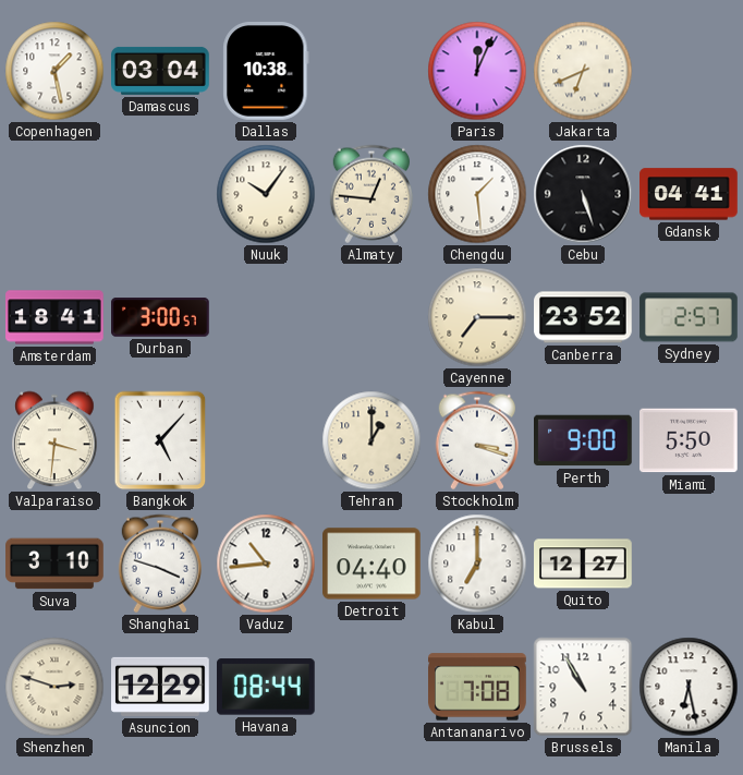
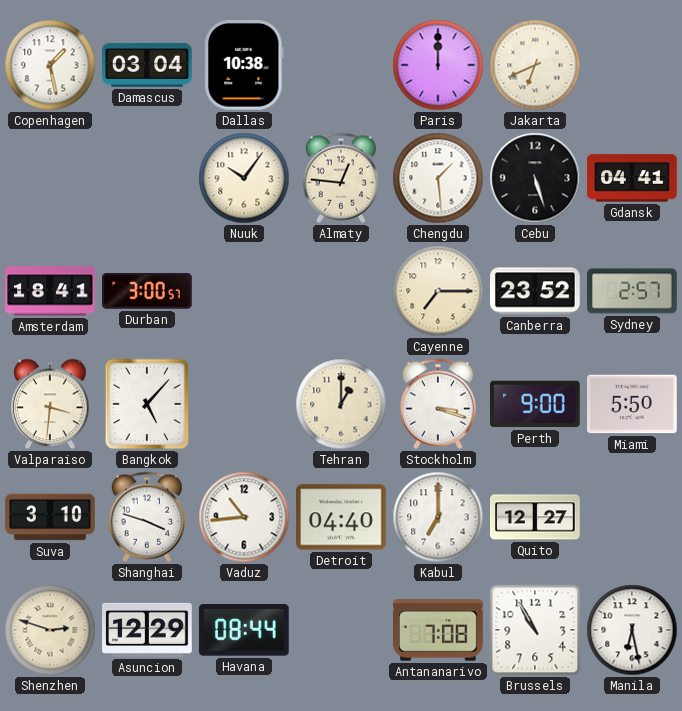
Paris: 12:04 -> 12:00 (438, 65)
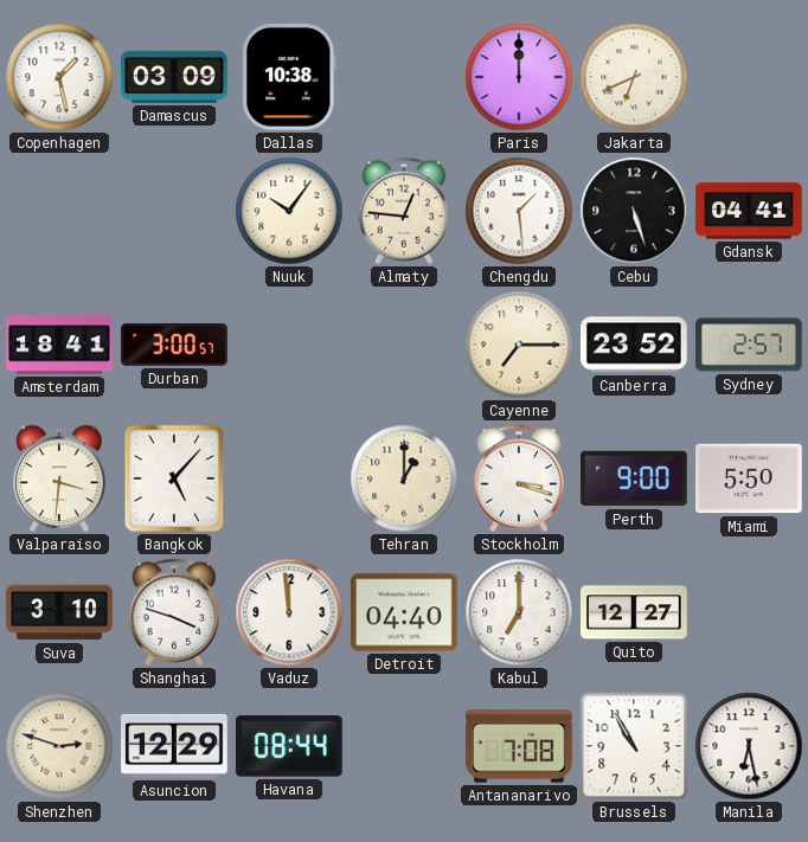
Damascus: 03:04 -> 03:09 (175, 77)
Vaduz: 10:44 -> 11:59 (289, 612)
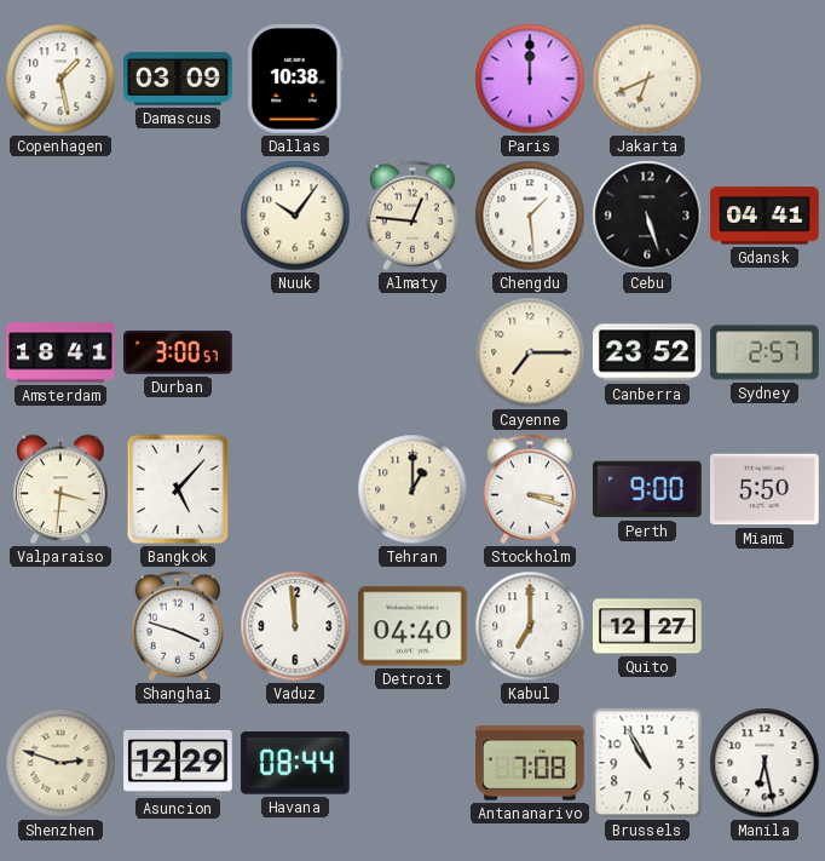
Suva: 3:10 -> none (59, 612)
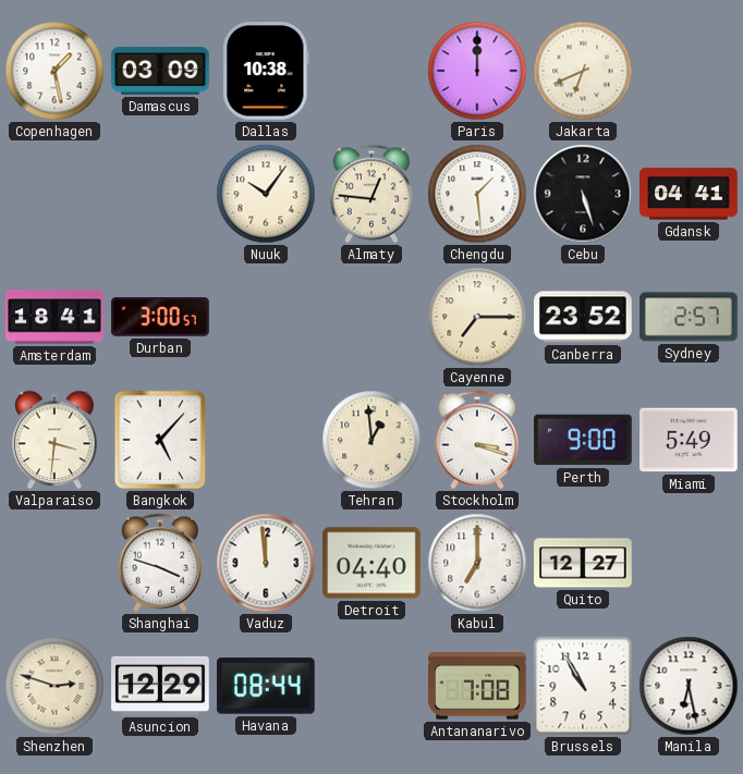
Tehran: 1:00 -> 12:59 (371, 440)
Miami: 5:50 -> 5:49 (690, 440)
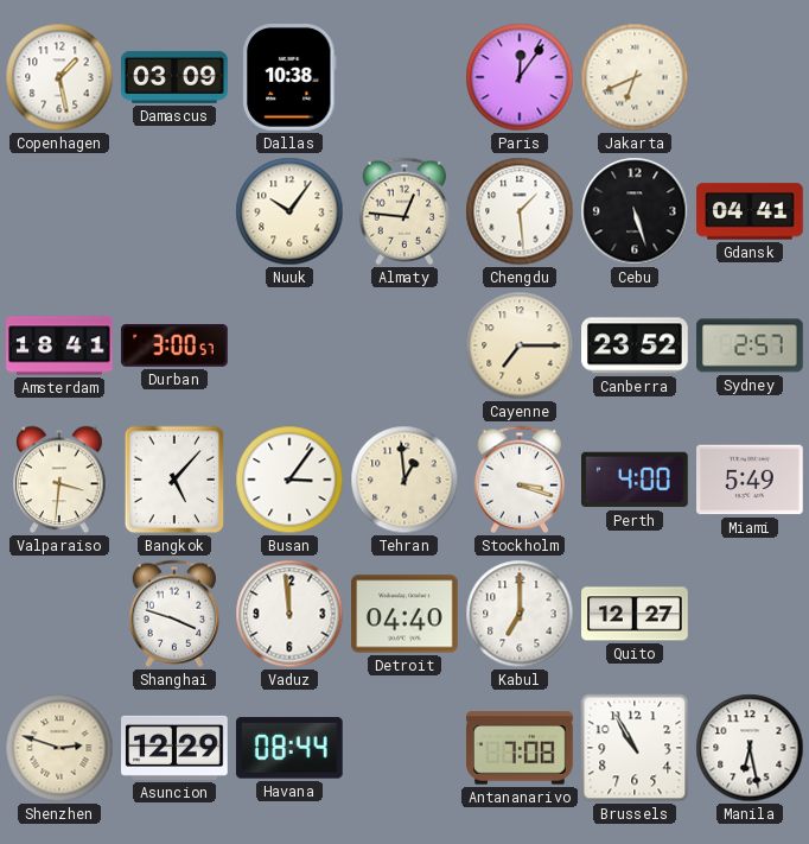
Paris: 12:00 -> 12:06 (520, 77)
Busan: none -> 3:06 (289, 480)
Perth: 9:00 -> 4:00 (636, 480)
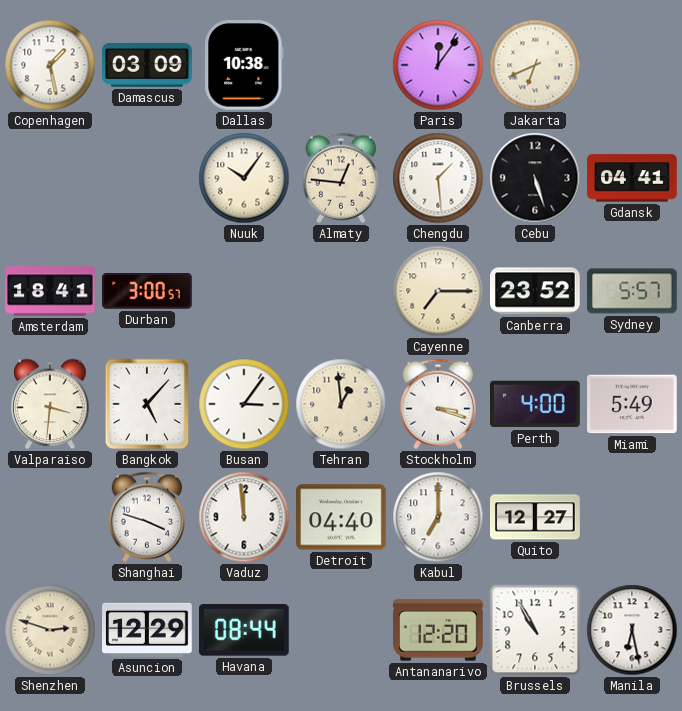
Sydney: 2:57 -> 5:57 (632, 291)
Antananarivo: 7:08 -> 12:20 (439, 630)
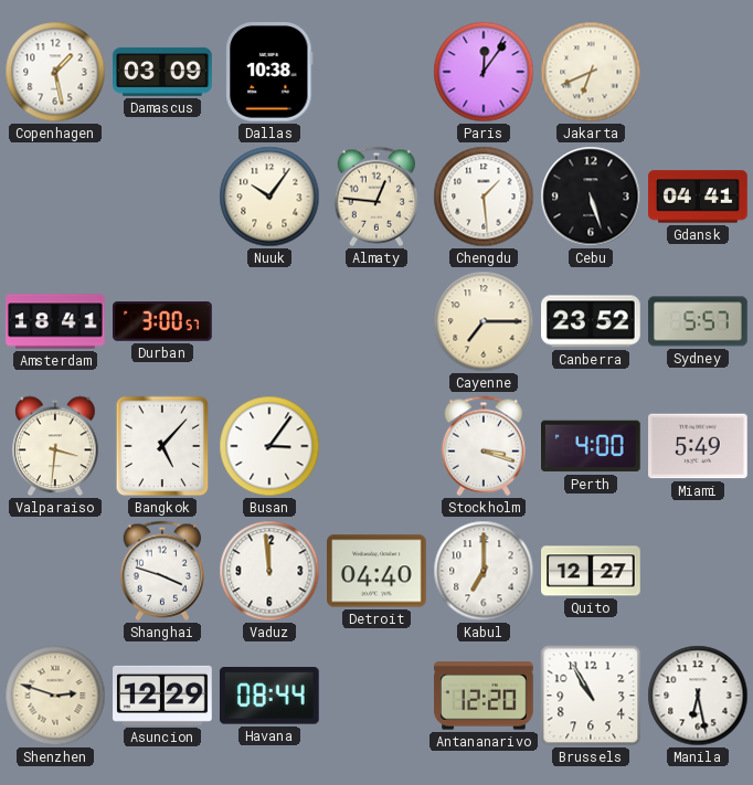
Tehran: 12:59 -> none (341, 404)
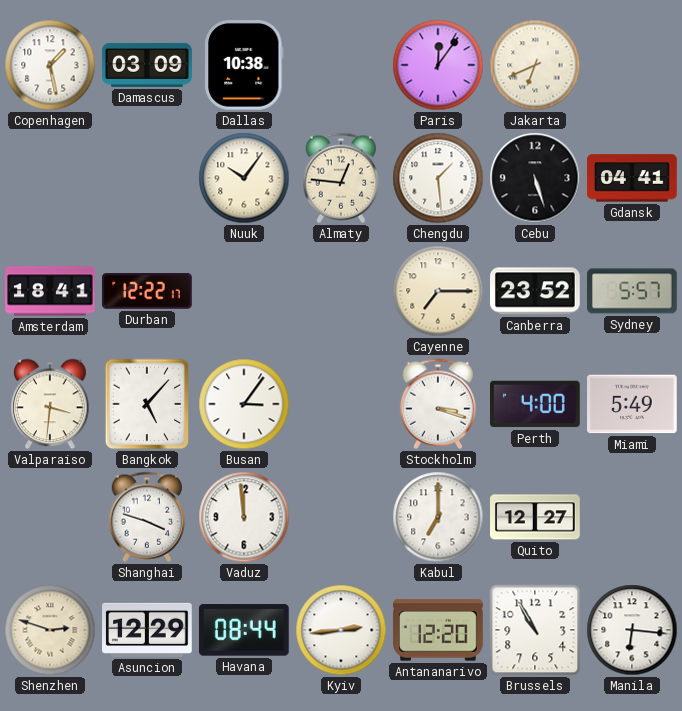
Durban: 3:00 -> 12:22 (148, 291)
Detroit: 04:40 -> none (378, 571)
Kyiv: none -> 2:44 (341, 630)
Manila: 6:28 -> 6:16 (632, 630)
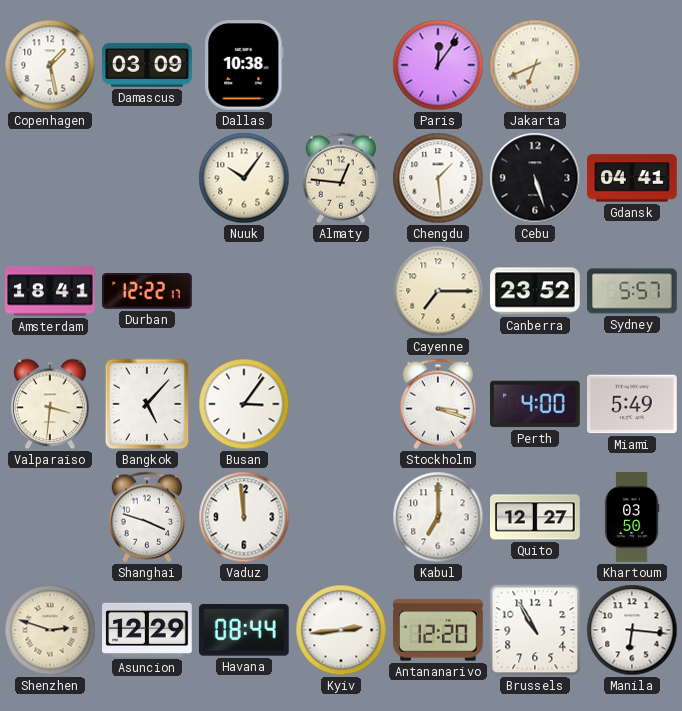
Khartoum: none -> 03:50 (632, 517)
